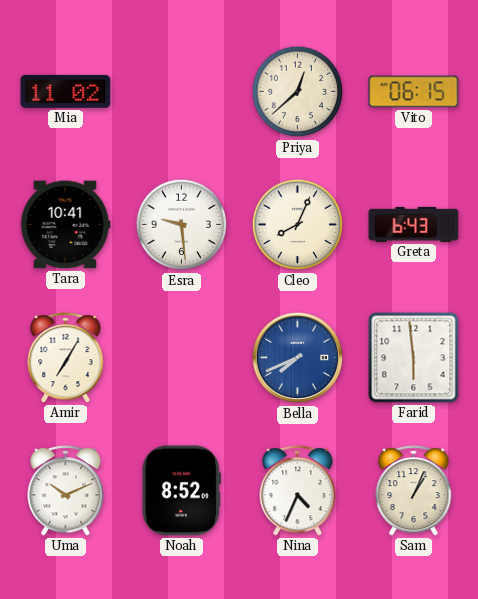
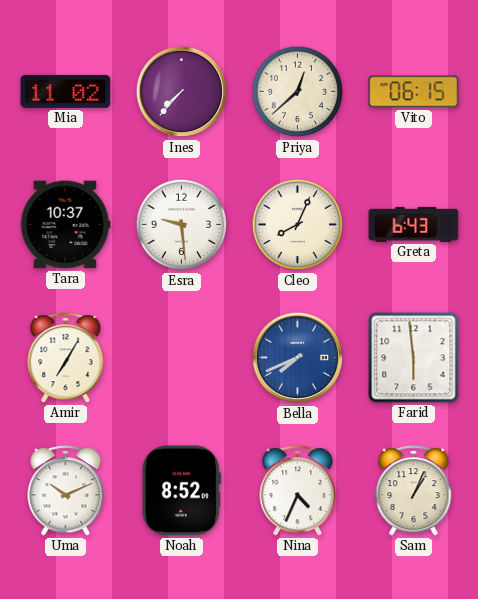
Ines: none -> 7:37 (182, 92)
Tara: 10:41 -> 10:37 (66, 225)
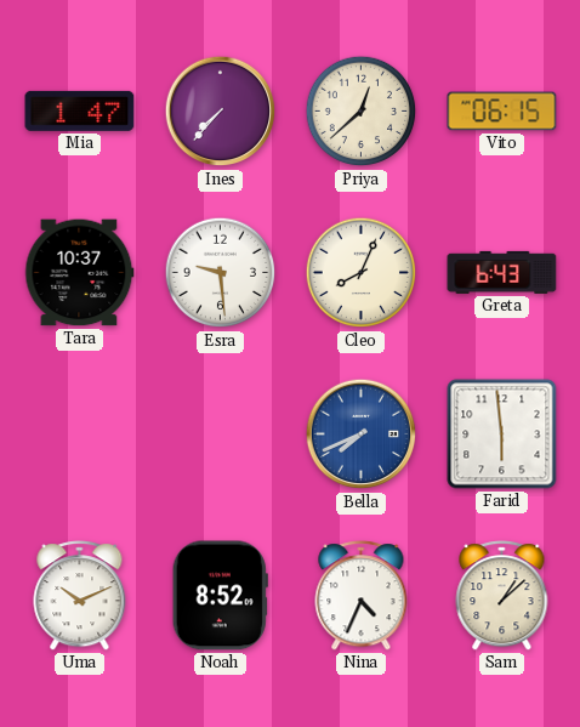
Mia: 11:02 -> 1:47 (80, 110)
Amir: 7:05 -> none (66, 358)
Sam: 1:04 -> 1:08 (502, 596)
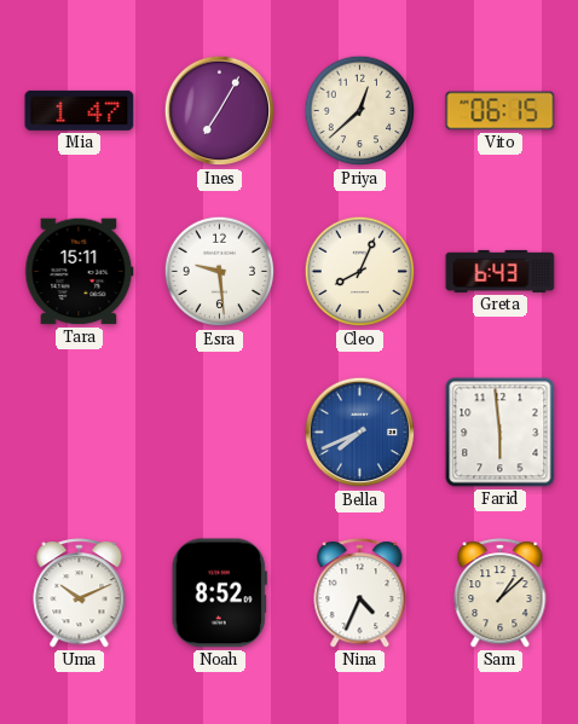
Ines: 7:37 -> 7:05 (220, 111)
Tara: 10:37 -> 15:11 (80, 272)
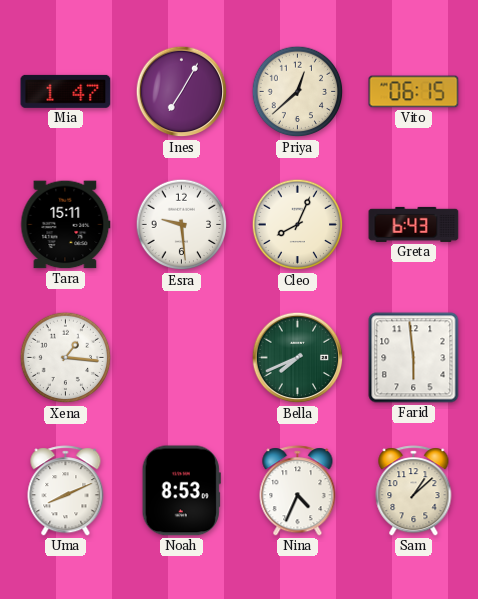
Xena: none -> 1:16 (66, 358)
Bella dial: blue -> green (298, 358)
Uma: 10:11 -> 8:11 (66, 491)
Noah: 8:52 -> 8:53 (181, 491)
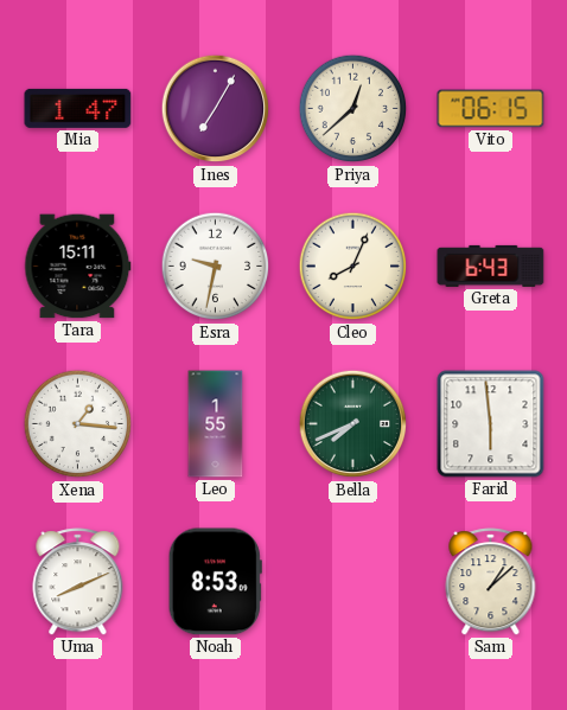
Esra: 9:29 -> 9:32 (216, 267)
Leo: none -> 1:55 (216, 424)
Nina: 4:34 -> none (298, 491)
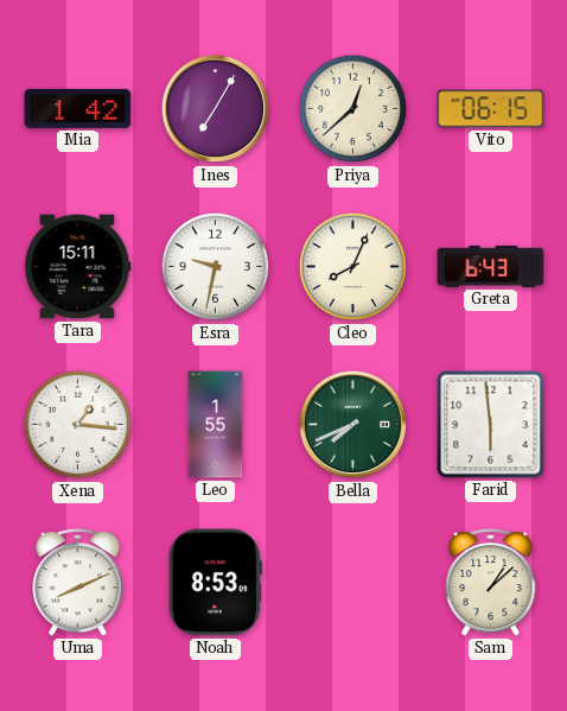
Mia: 1:47 -> 1:42 (78, 108)
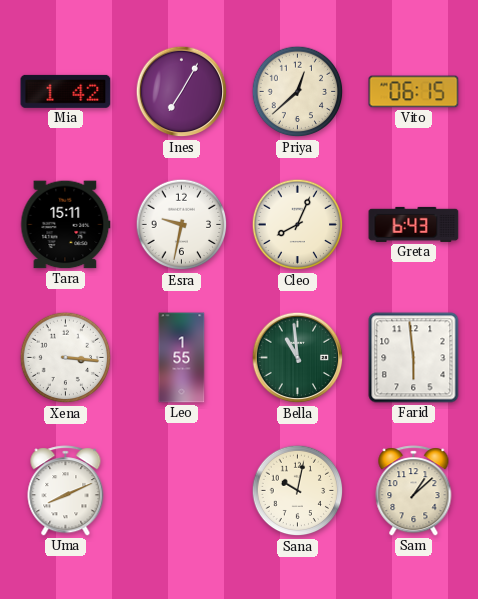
Xena: 1:16 -> 3:16 (66, 358)
Bella: 7:41 -> 10:59 (298, 358)
Noah: 8:53 -> none (215, 583)
Sana: none -> 10:02 (298, 491)
